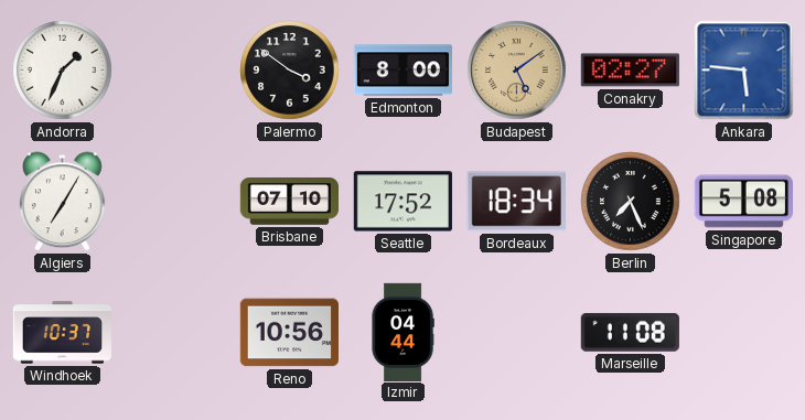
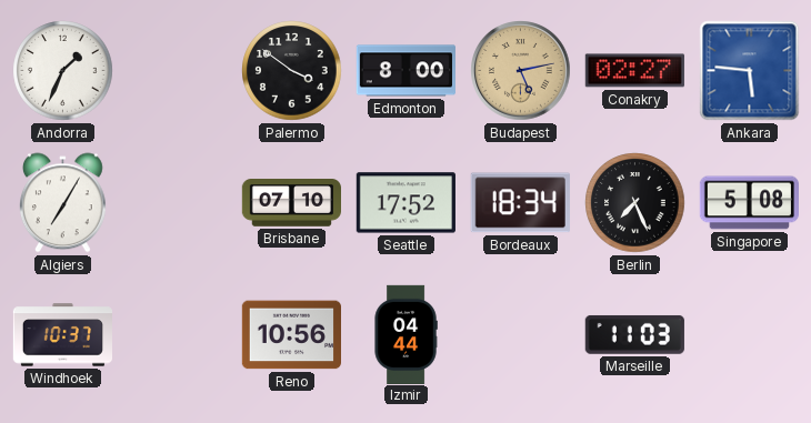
Budapest: 5:09 -> 5:13 (521, 71)
Marseille: 11:08 -> 11:03 (634, 334)
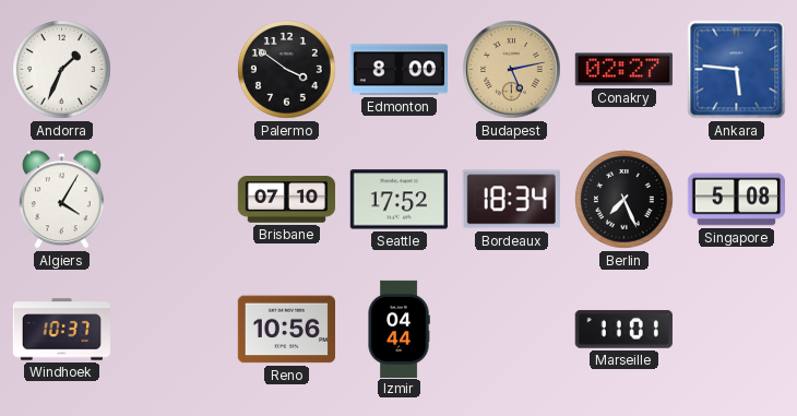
Algiers: 7:05 -> 4:05 (61, 200)
Marseille: 11:03 -> 11:01 (623, 329)
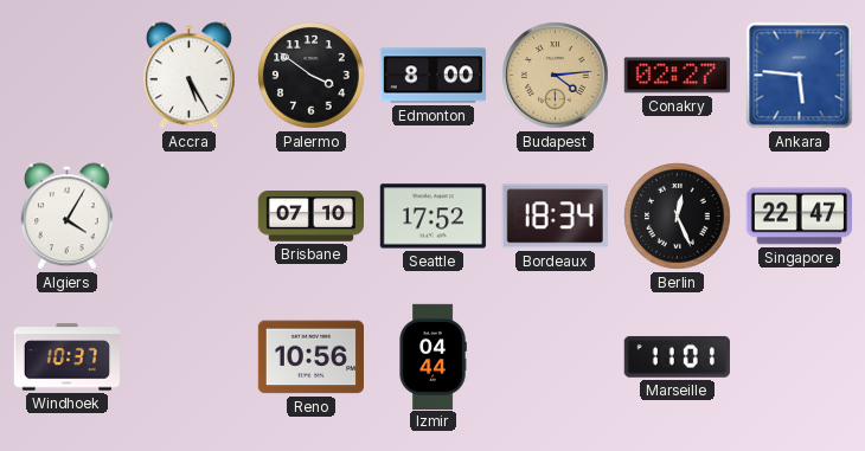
Andorra: 1:34 -> none (62, 70)
Accra: none -> 5:25 (188, 76)
Budapest: 5:13 -> 4:14 (556, 76)
Berlin: 7:26 -> 12:26 (678, 217)
Singapore: 5:08 -> 22:47 (799, 217)
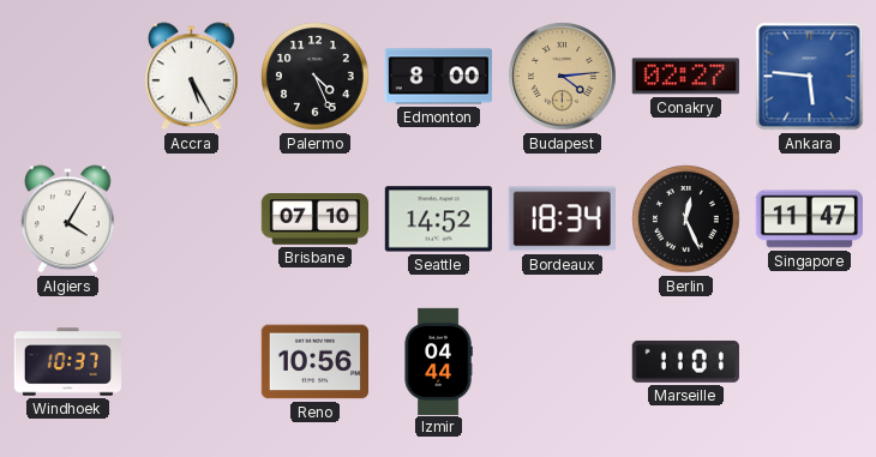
Palermo: 3:51 -> 4:26 (316, 77)
Seattle: 17:52 -> 14:52 (438, 220)
Singapore: 22:47 -> 11:47 (809, 220)
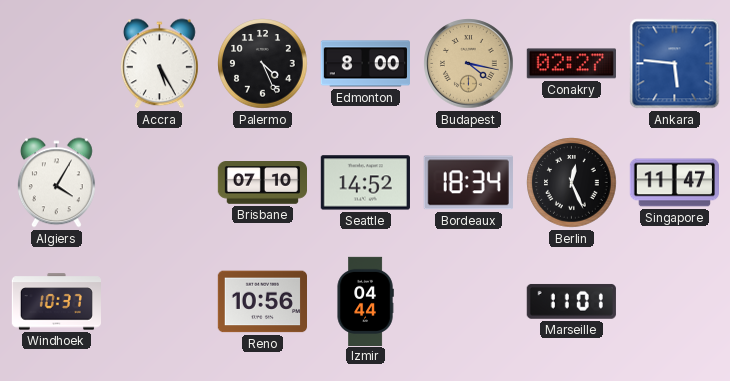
Budapest: 4:14 -> 4:17 (469, 64)
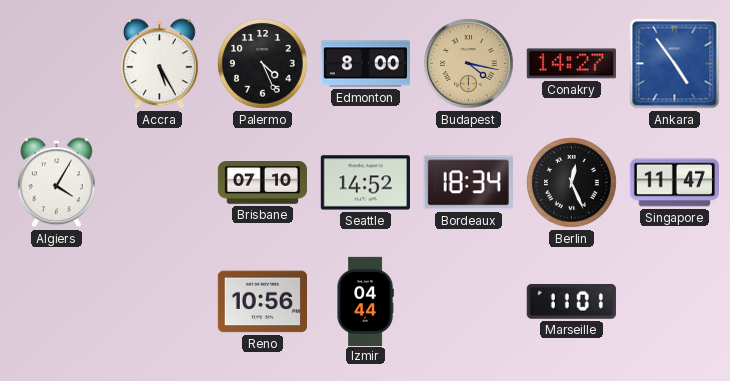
Conakry: 02:27 -> 14:27 (571, 64)
Ankara: 5:46 -> 4:54 (675, 64)
Windhoek: 10:37 -> none (56, 302)
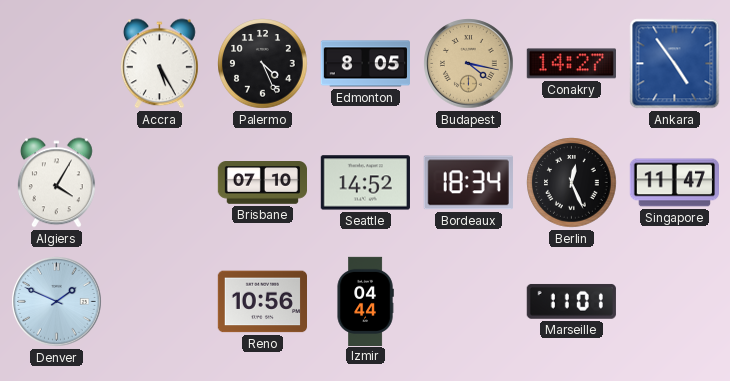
Edmonton: 8:00 -> 8:05 (365, 64)
Denver: none -> 1:49 (57, 302)
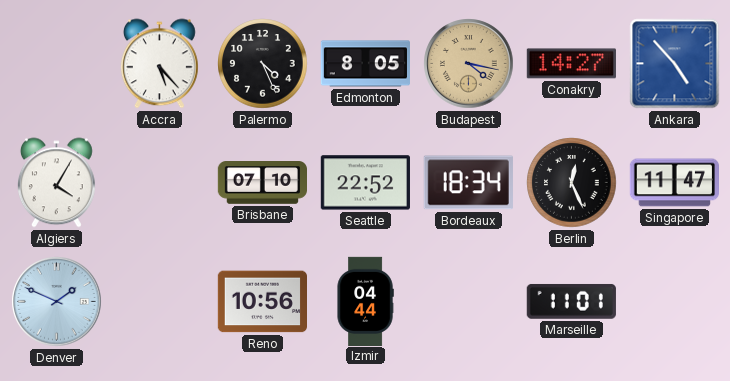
Accra: 5:25 -> 5:23 (159, 64)
Ankara: 4:54 -> 4:53 (675, 64)
Seattle: 14:52 -> 22:52 (365, 183)
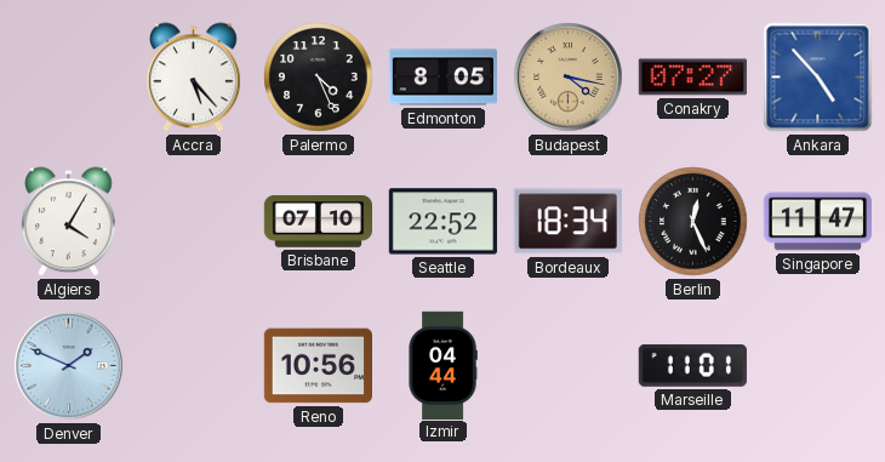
Conakry: 14:27 -> 07:27 (692, 78)
